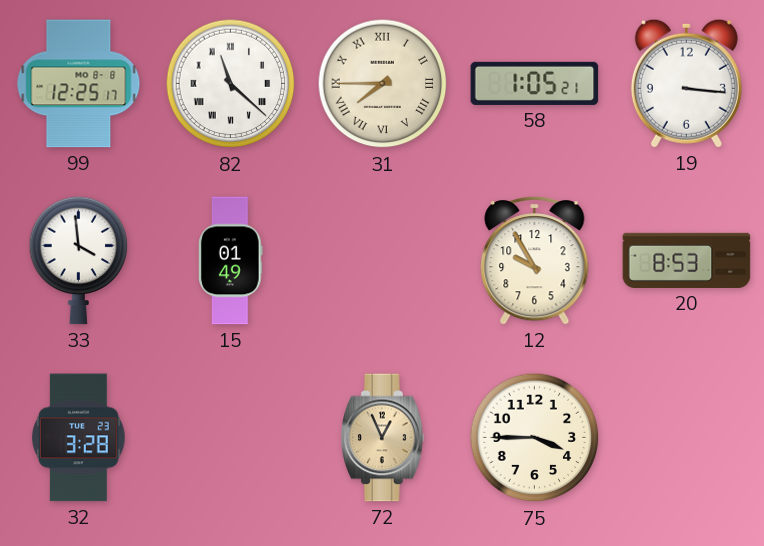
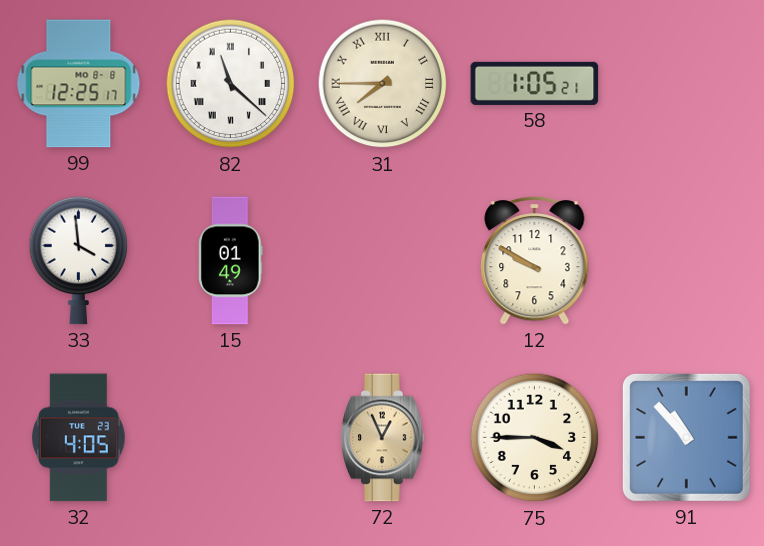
19: 3:16 -> none (686, 83)
12: 9:55 -> 9:50 (535, 261)
20: 8:53 -> none (687, 260)
32: 3:28 -> 4:05 (78, 438)
91: none -> 10:53 (686, 437)
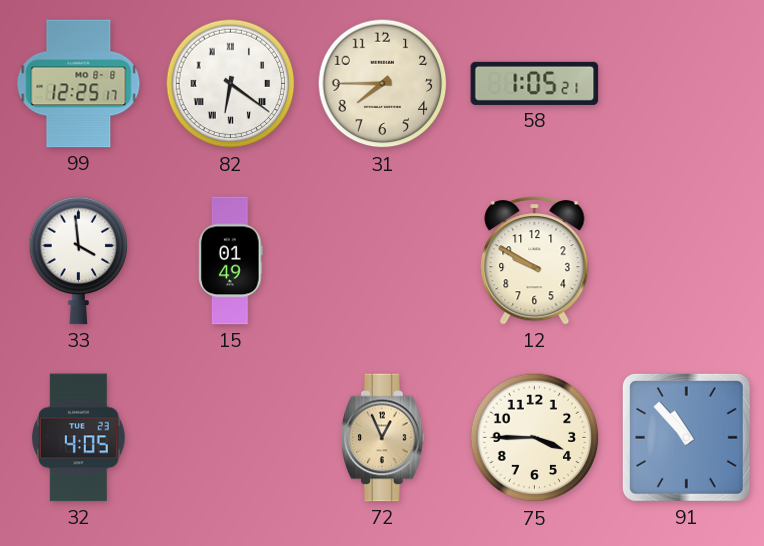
82: 11:22 -> 6:21 (231, 84)
31 numerals: Roman -> Arabic (383, 84)
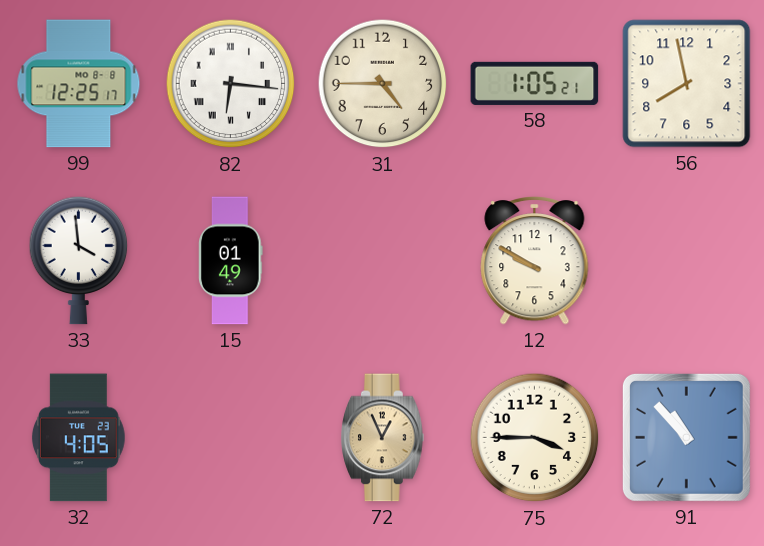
82: 6:21 -> 6:16 (231, 84)
31: 7:45 -> 4:45 (383, 84)
56: none -> 7:58 (687, 84)
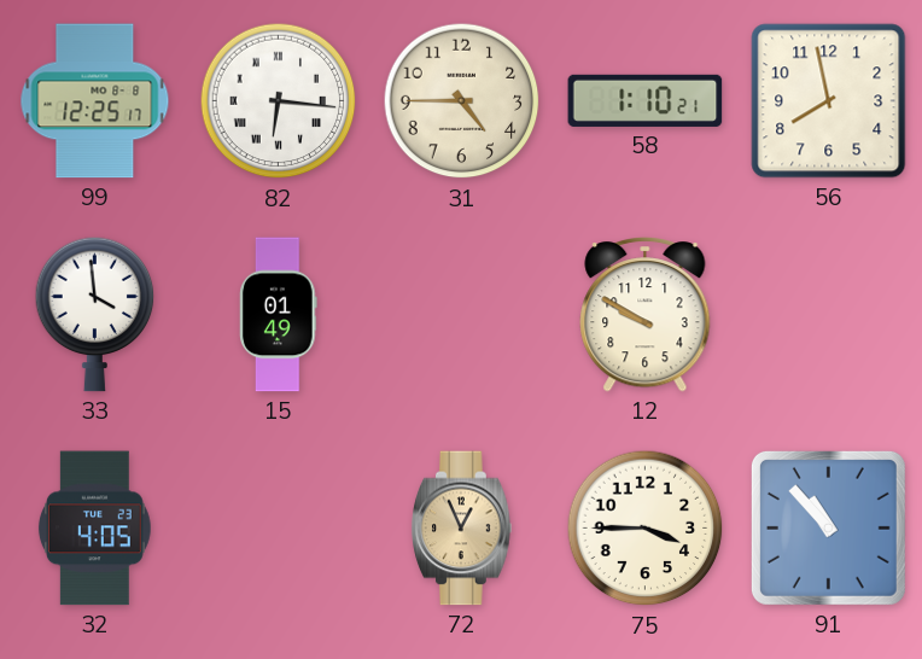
58: 1:05 -> 1:10 (646, 100)
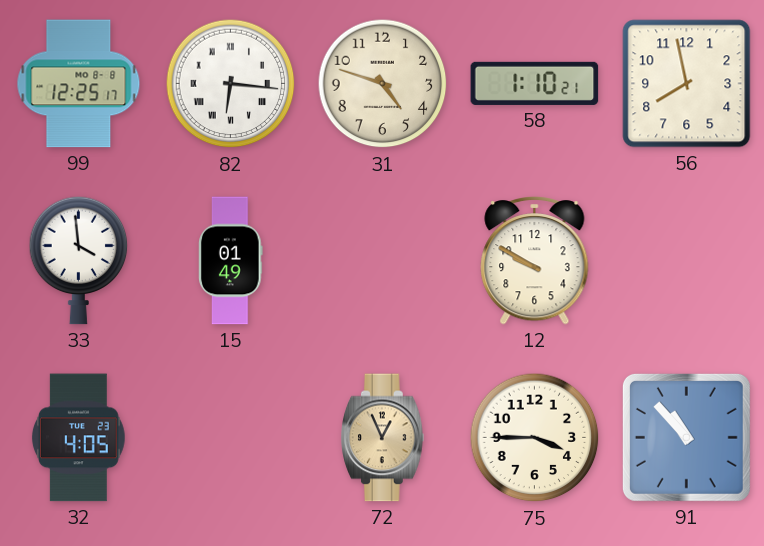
31: 4:45 -> 4:48 (383, 84)
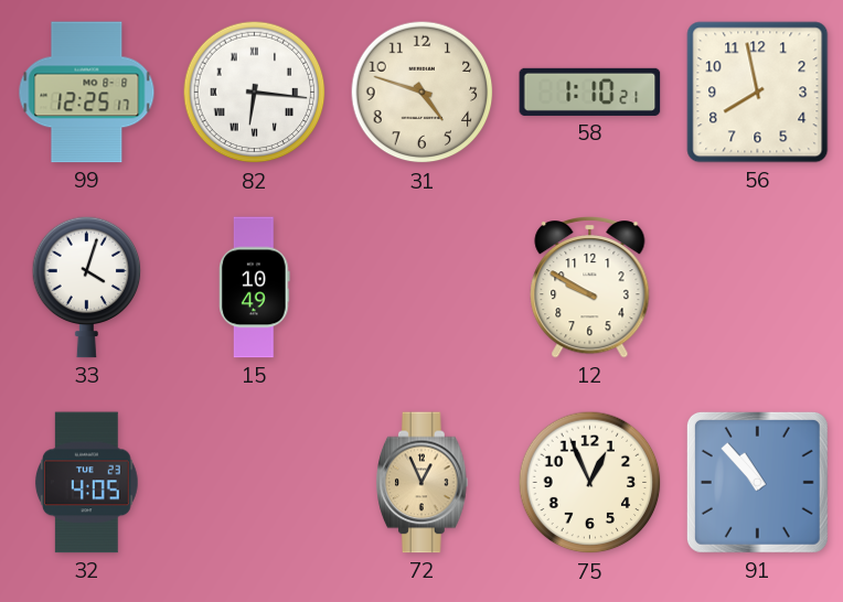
33: 3:59 -> 4:03 (87, 287)
15: 01:49 -> 10:49 (255, 288)
75: 3:45 -> 12:56 (590, 483)
